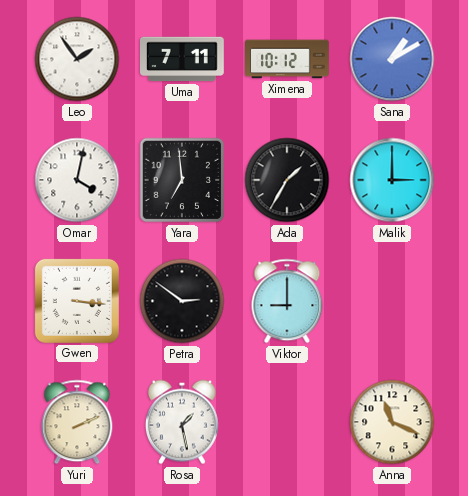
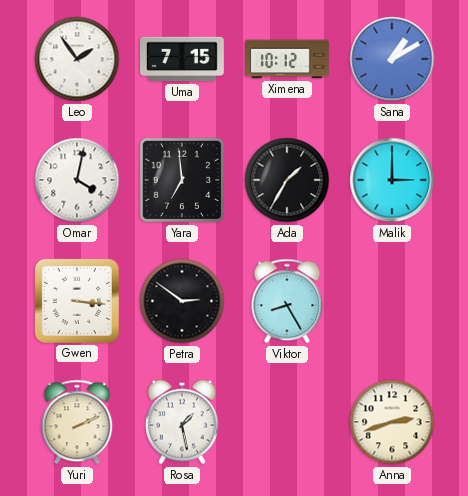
Uma: 7:11 -> 7:15 (183, 59)
Viktor: 9:00 -> 8:25 (287, 301)
Anna: 11:19 -> 2:42 (392, 422)
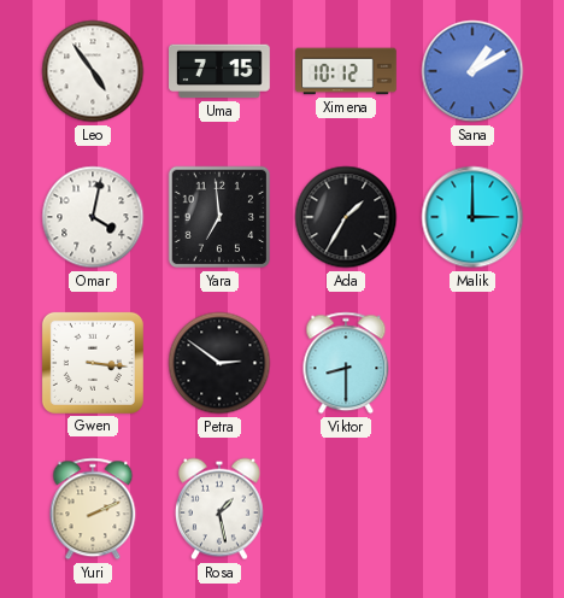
Leo: 1:54 -> 4:54 (93, 71)
Viktor: 8:25 -> 8:30 (346, 363)
Anna: 2:42 -> none (392, 422)
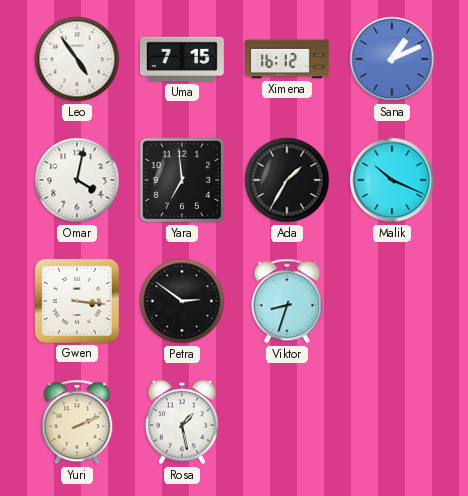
Ximena: 10:12 -> 16:12 (288, 59)
Sana: 1:10 -> 1:11 (392, 59)
Malik: 3:00 -> 10:19 (392, 180)
Viktor: 8:30 -> 8:33 (287, 301)
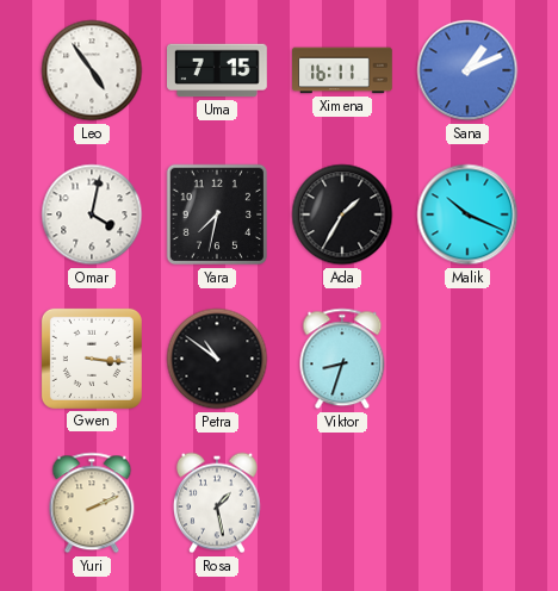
Ximena: 16:12 -> 16:11 (343, 70)
Yara: 6:59 -> 7:32 (217, 214)
Petra: 2:51 -> 10:51 (217, 359)
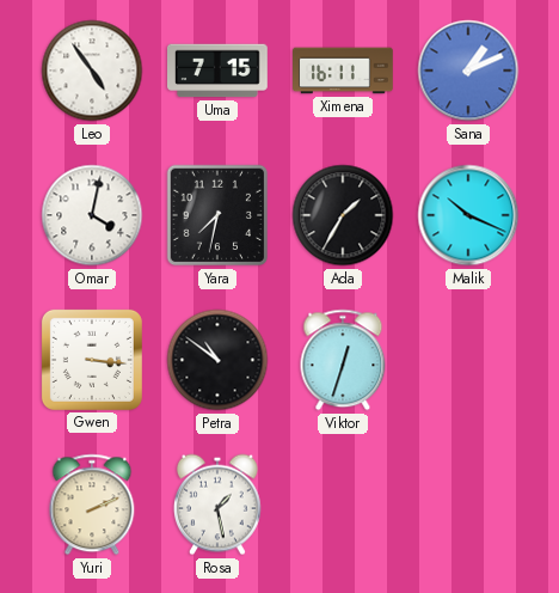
Viktor: 8:33 -> 12:33 (343, 360)
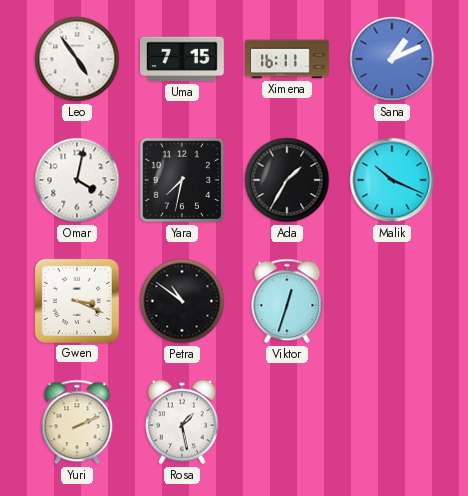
Gwen: 3:16 -> 3:19 (77, 301)
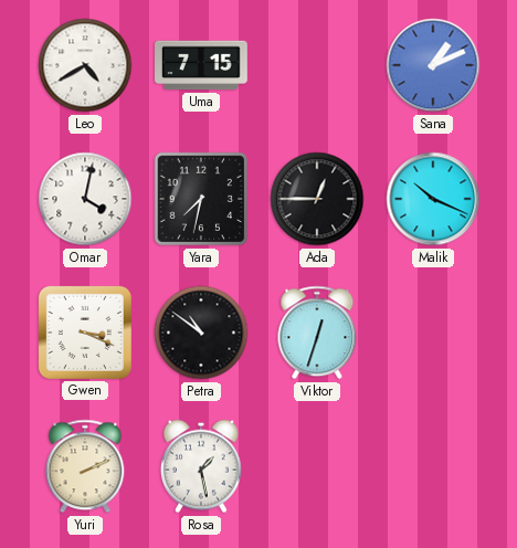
Leo: 4:54 -> 4:40 (85, 65)
Ximena: 16:11 -> none (288, 59)
Ada: 1:35 -> 12:45 (317, 199)
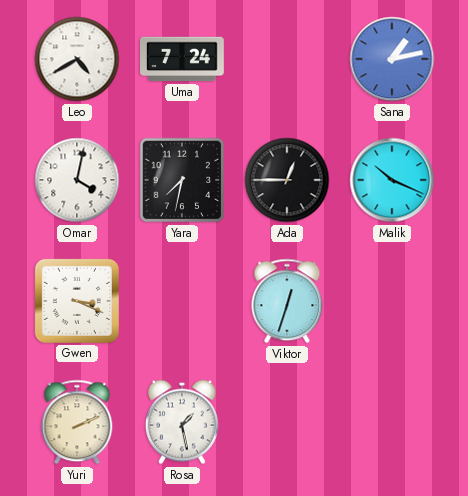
Uma: 7:15 -> 7:24 (183, 59)
Sana: 1:11 -> 1:13 (392, 59)
Petra: 10:51 -> none (201, 333)
